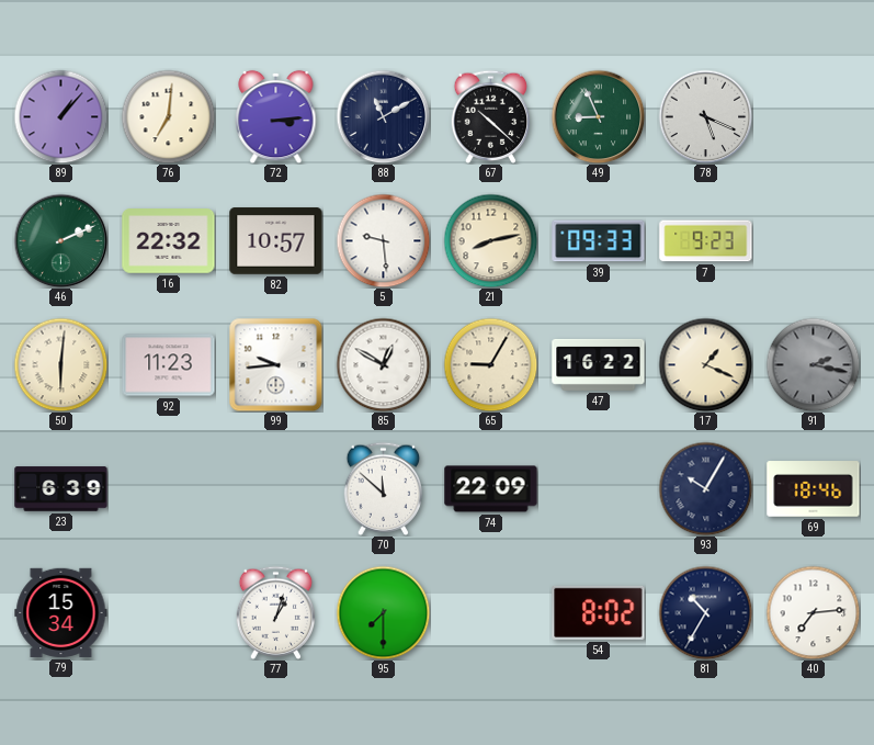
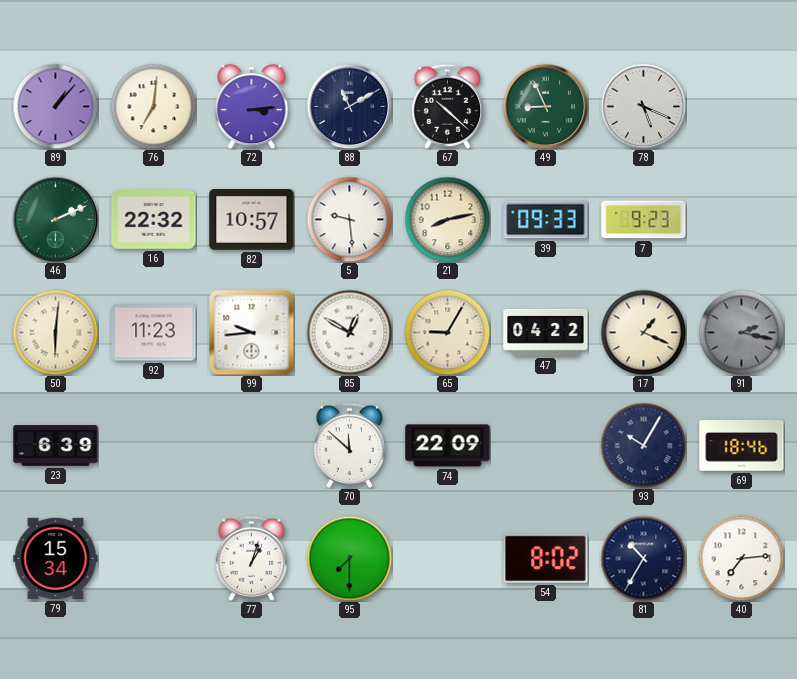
47: 16:22 -> 04:22 (546, 332)
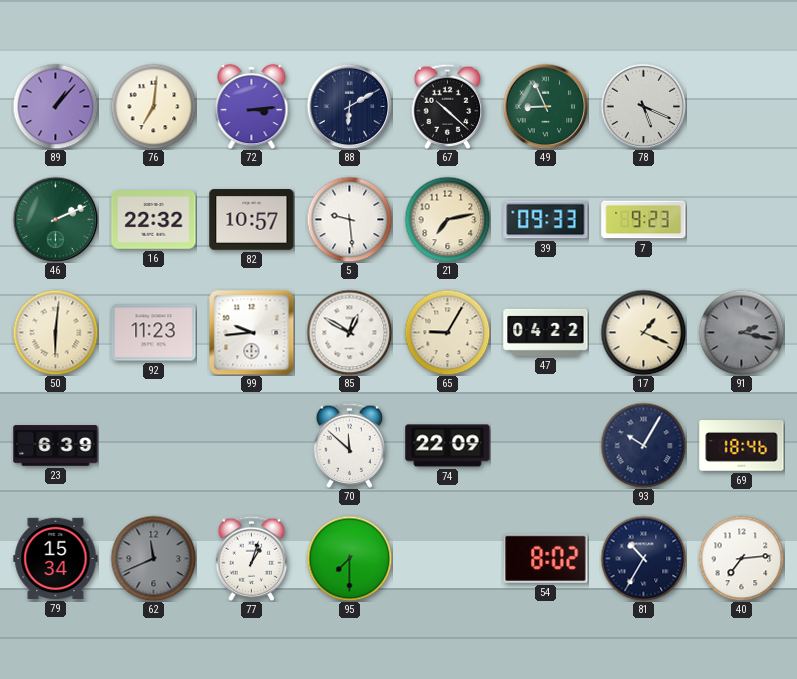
88: 11:10 -> 6:10 (349, 106)
21: 8:13 -> 7:13 (447, 219)
62: none -> 11:41 (153, 558)
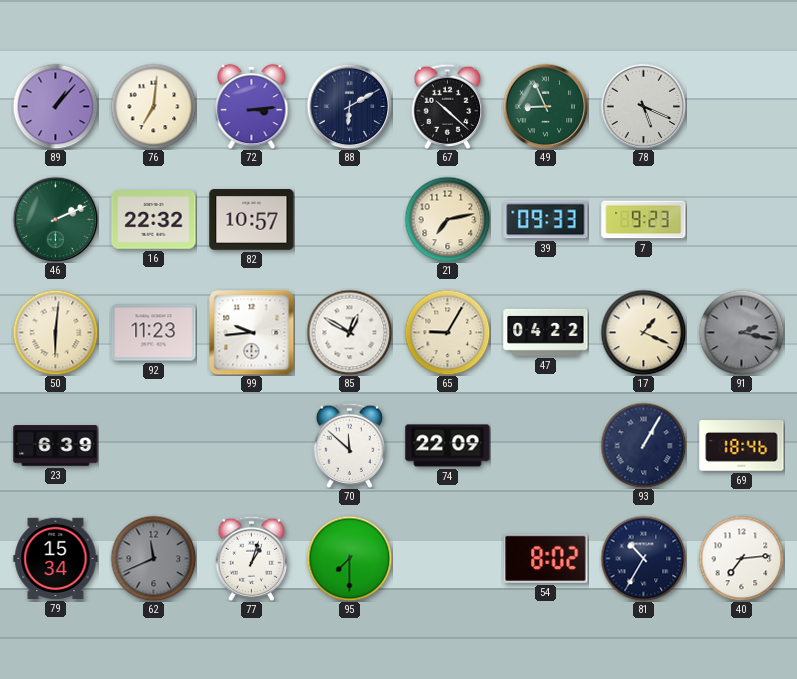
5: 9:29 -> none (349, 219)
93: 10:05 -> 1:05 (643, 445)
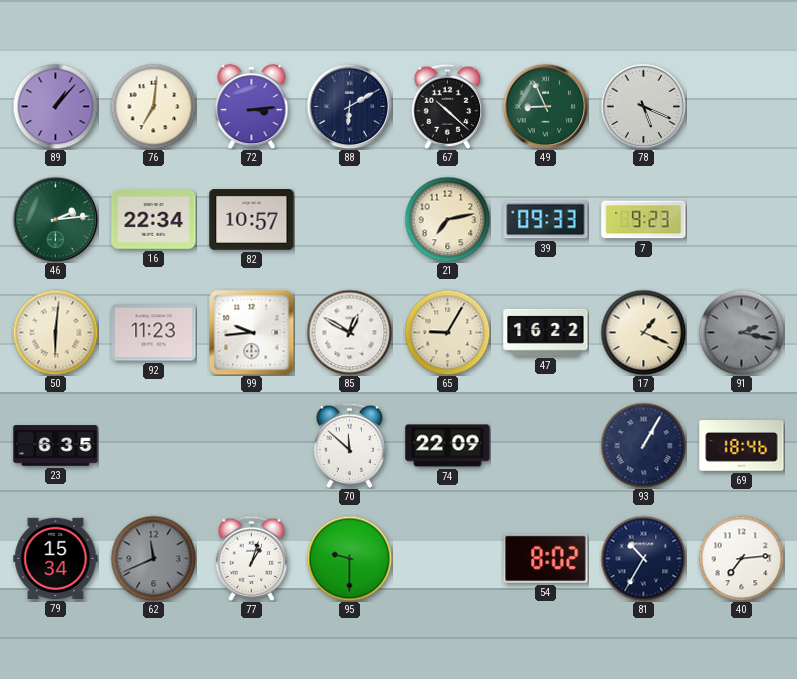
46: 2:11 -> 2:14 (55, 219)
16: 22:32 -> 22:34 (154, 220)
47: 04:22 -> 16:22 (546, 332)
23: 6:39 -> 6:35 (56, 446)
95: 7:30 -> 9:30 (349, 558)
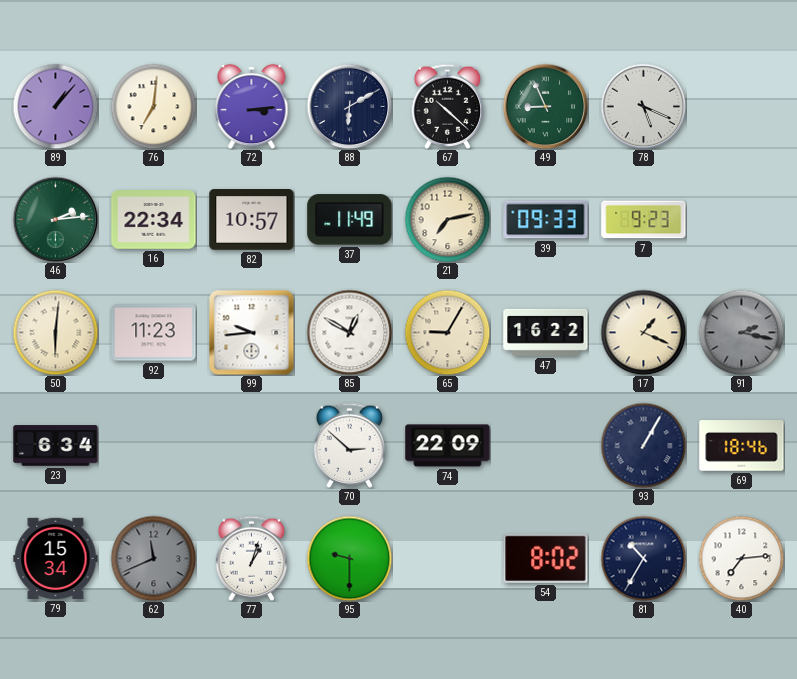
37: none -> 11:49 (350, 220)
23: 6:35 -> 6:34 (56, 446)
70: 11:52 -> 2:52 (350, 445)
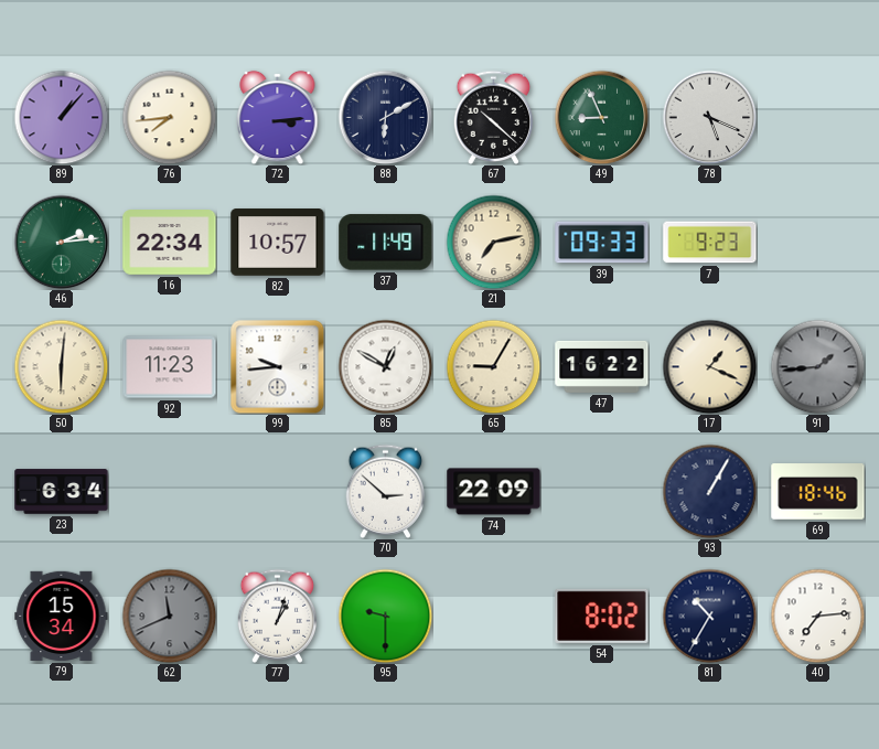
76: 7:01 -> 7:44 (169, 117)
91: 2:17 -> 1:44 (817, 366)
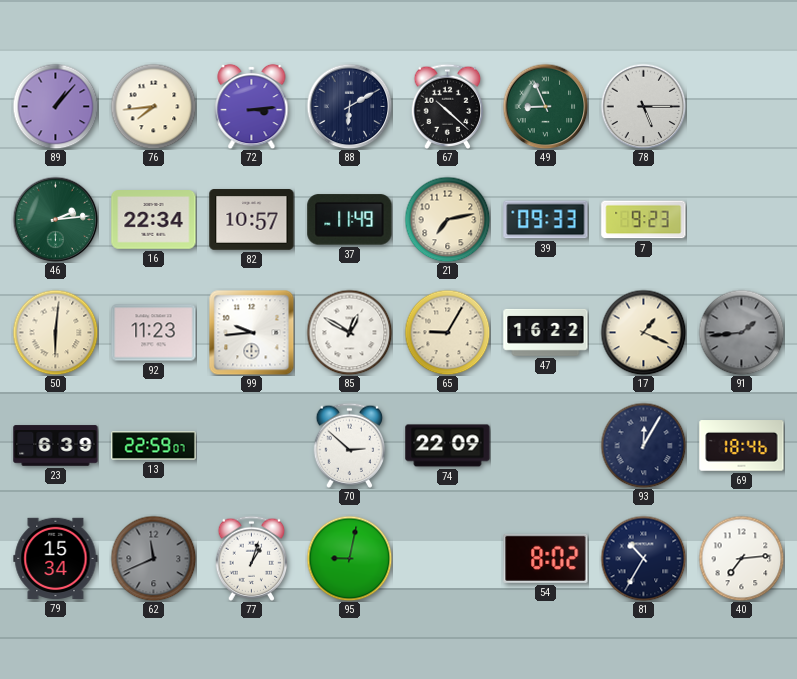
78: 5:19 -> 5:15 (643, 106)
23: 6:34 -> 6:39 (56, 446)
13: none -> 22:59 (154, 446)
93: 1:05 -> 12:05 (643, 445)
95: 9:30 -> 9:02 (349, 558)
